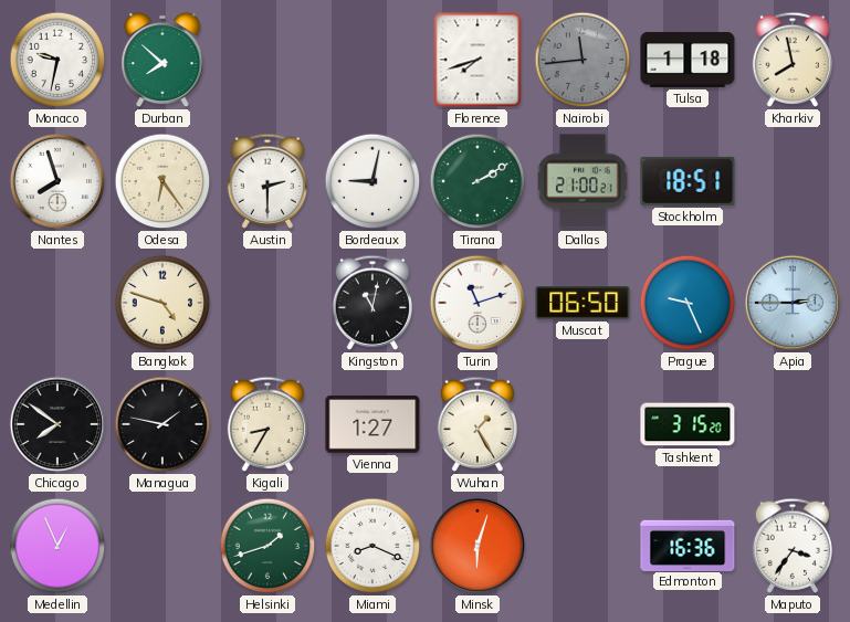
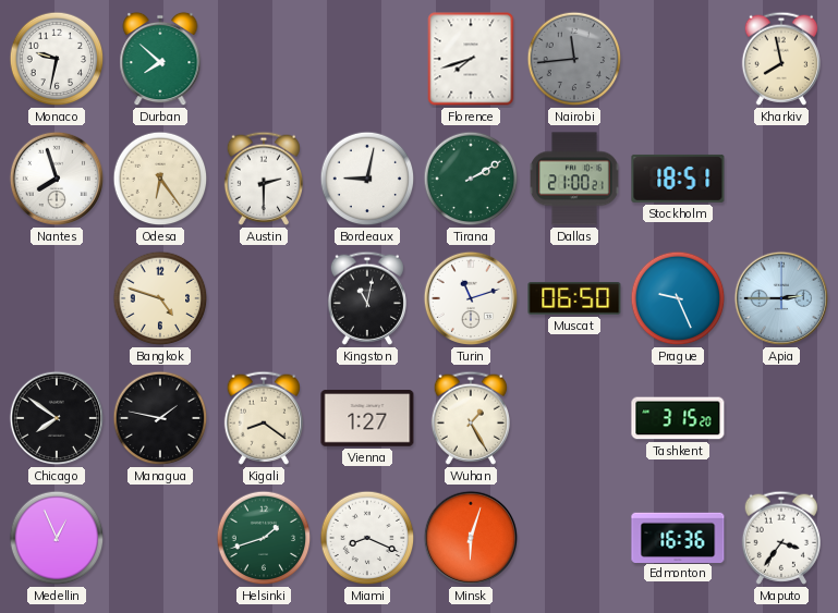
Tulsa: 1:18 -> none (688, 60)
Kigali: 8:35 -> 8:21 (263, 418)
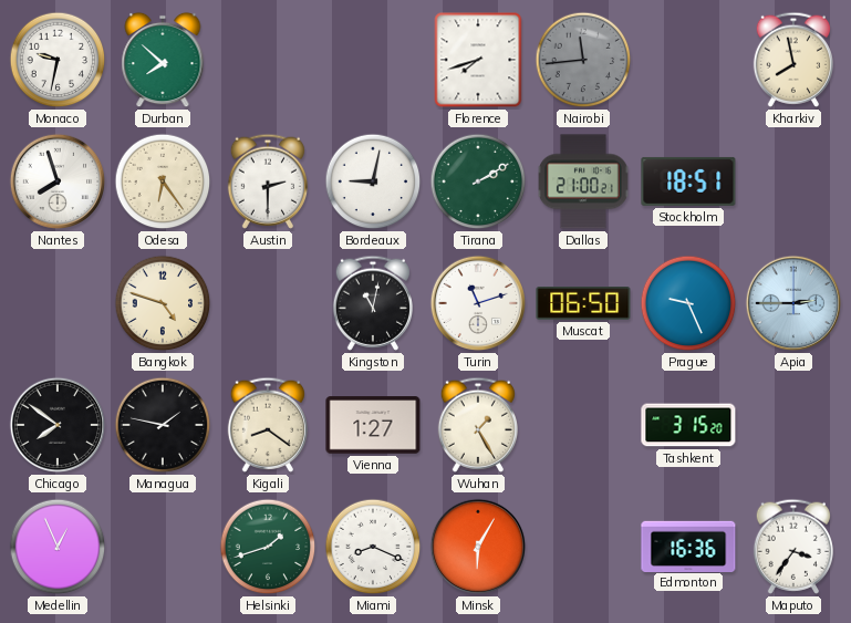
Minsk: 6:03 -> 6:05 (478, 547)
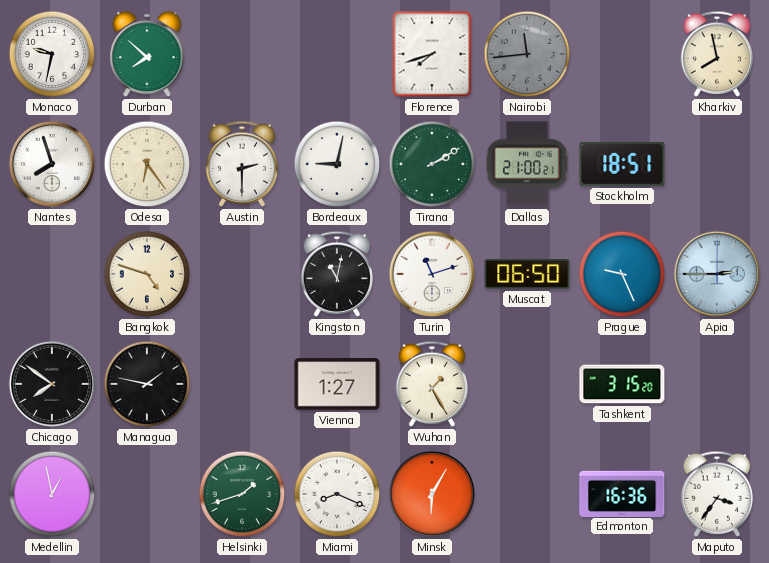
Kigali: 8:21 -> none (267, 425)
Medellin: 12:56 -> 12:58 (52, 494)
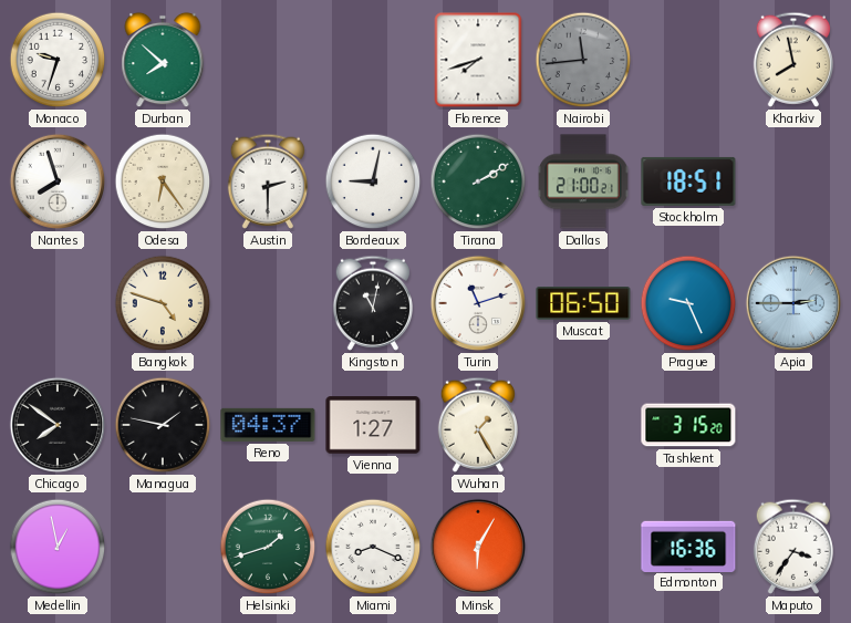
Monaco: 9:32 -> 9:33 (58, 60)
Reno: none -> 04:37 (268, 425)
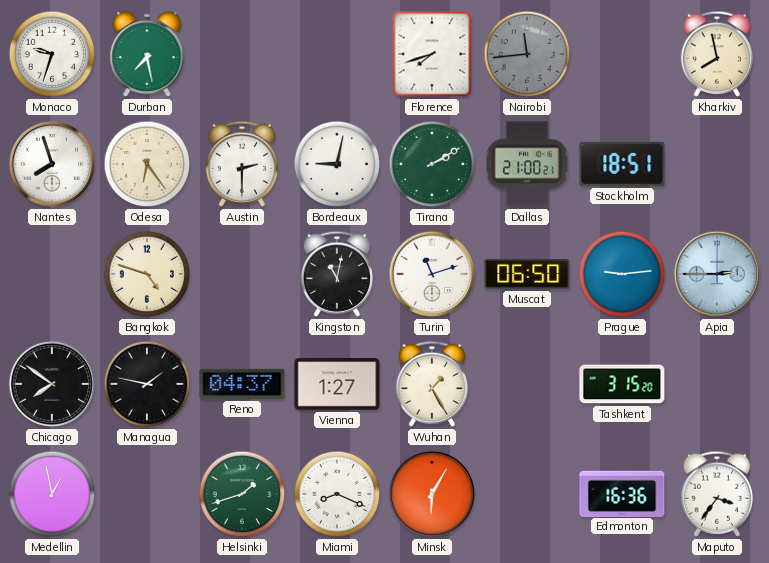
Durban: 7:52 -> 7:28 (147, 54)
Prague: 9:26 -> 9:14 (622, 274)
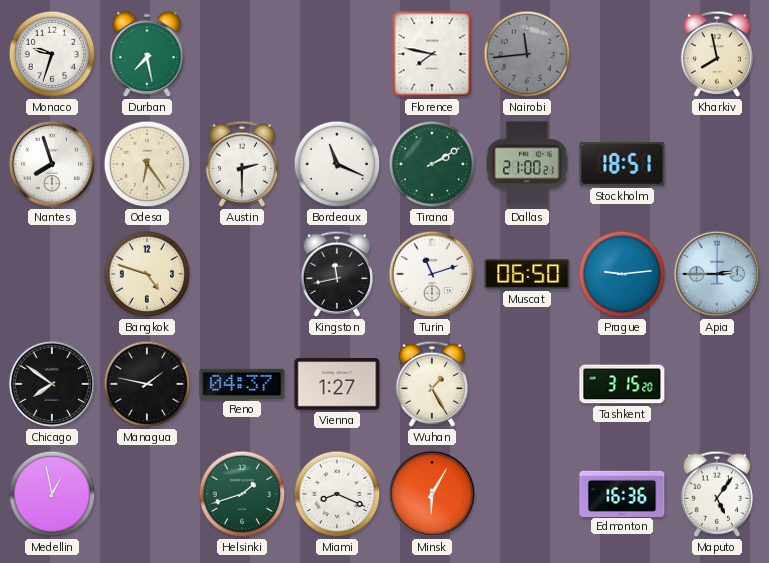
Florence: 7:42 -> 7:47 (432, 54)
Bordeaux: 9:02 -> 11:19 (337, 164)
Kingston: 11:02 -> 11:43 (336, 274)
Maputo: 3:36 -> 5:06 (716, 494)
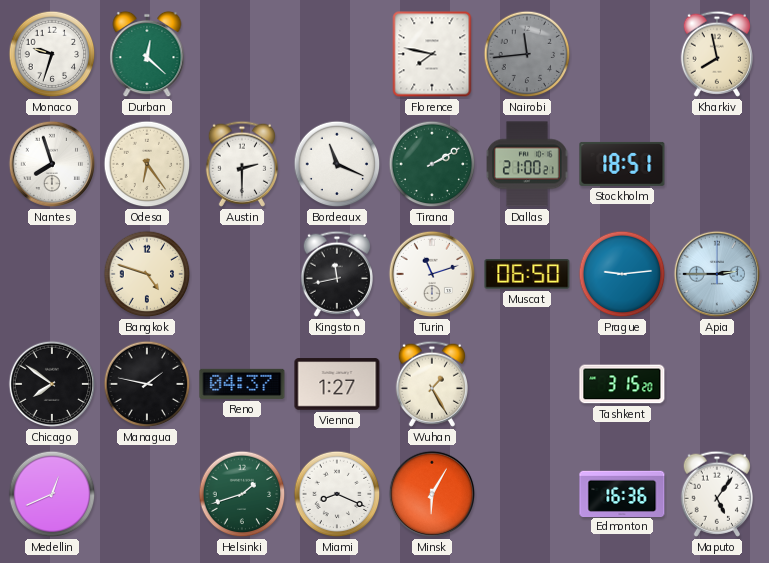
Durban: 7:28 -> 12:22 (147, 54)
Medellin: 12:58 -> 12:41 (52, 494)
